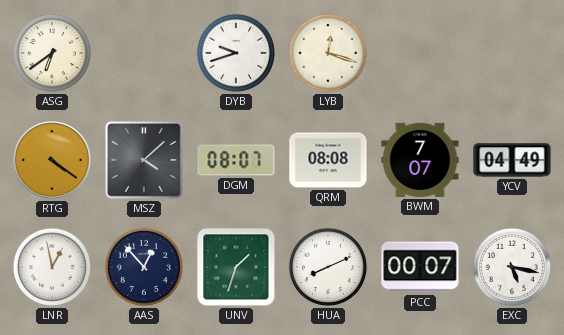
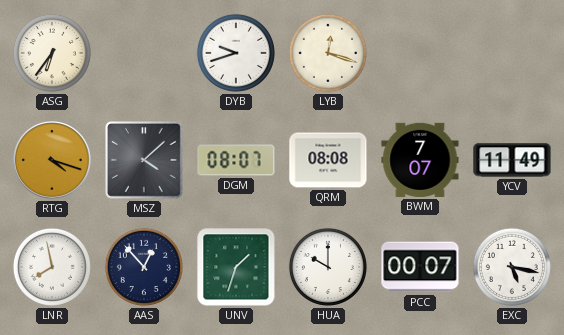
ASG: 6:39 -> 6:36 (52, 53)
RTG: 4:21 -> 4:18 (53, 161)
YCV: 04:49 -> 11:49 (512, 160)
LNR: 12:58 -> 7:58 (52, 267)
HUA: 8:11 -> 10:00 (328, 267)
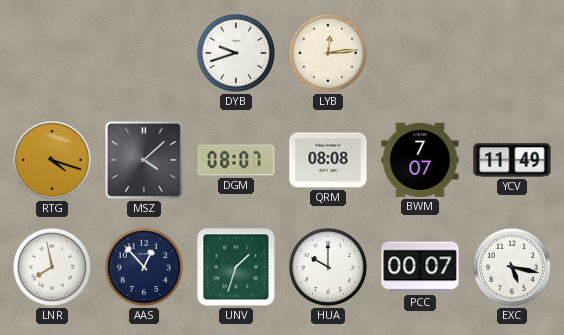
ASG: 6:36 -> none (52, 53)
LYB: 12:18 -> 12:14 (328, 53)
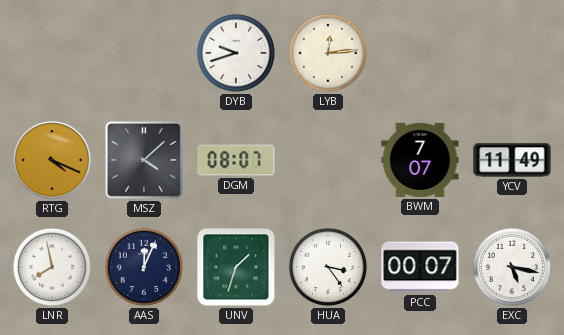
RTG: 4:18 -> 4:19 (53, 161)
QRM: 08:08 -> none (328, 160)
AAS: 12:53 -> 12:04 (144, 267)
HUA: 10:00 -> 3:24 (328, 267)
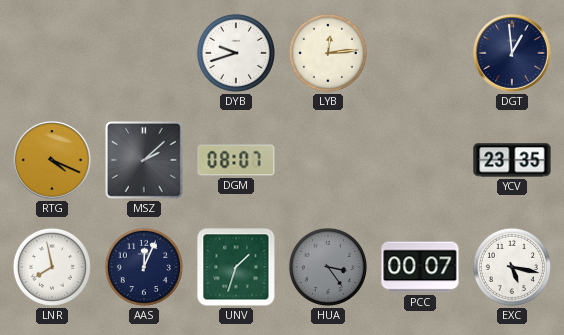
DGT: none -> 12:59 (513, 54)
MSZ: 4:08 -> 2:08 (145, 161)
BWM: 7:07 -> none (420, 160)
YCV: 11:49 -> 23:35 (512, 160)
HUA dial: white -> grey (328, 267)
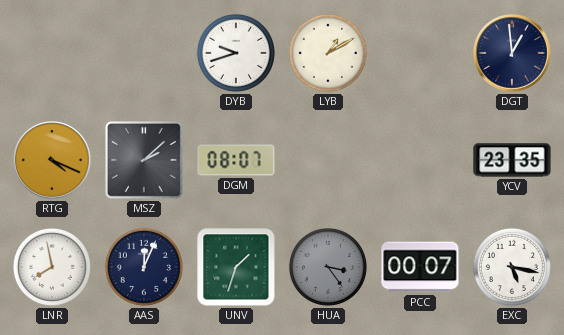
LYB: 12:14 -> 1:10 (328, 53)
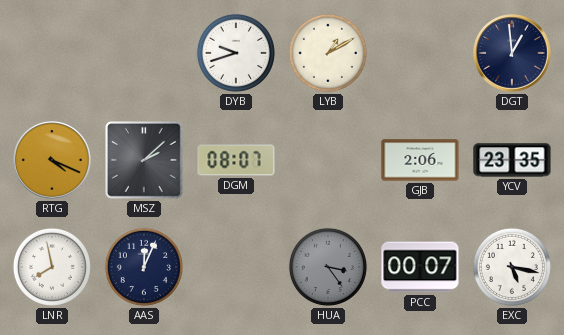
GJB: none -> 2:06 (420, 160)
UNV: 1:33 -> none (236, 267)
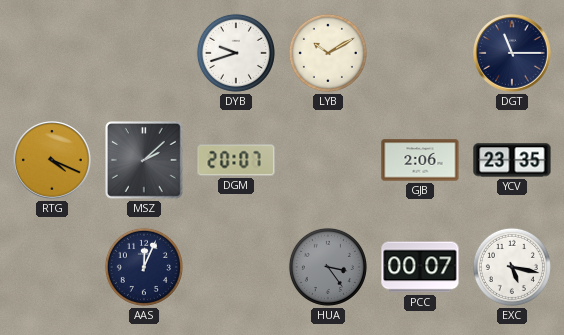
LYB: 1:10 -> 10:10 (328, 53)
DGT: 12:59 -> 11:15 (513, 54)
DGM: 08:07 -> 20:07 (236, 160)
LNR: 7:58 -> none (52, 267)
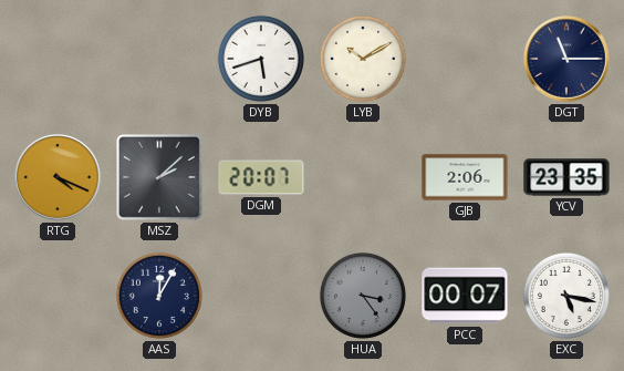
DYB: 9:42 -> 5:42 (261, 59)
AAS: 12:04 -> 12:05 (159, 296)
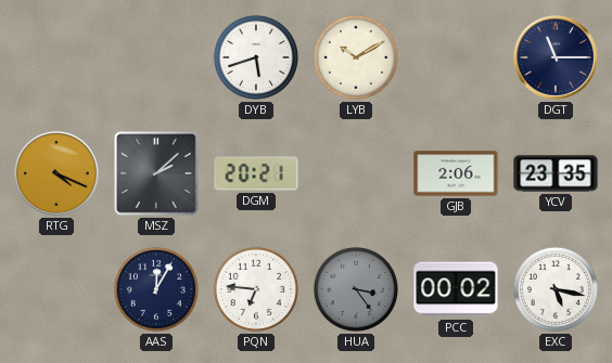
DGM: 20:07 -> 20:21 (256, 173)
PQN: none -> 6:46 (256, 289)
PCC: 00:07 -> 00:02 (456, 289)
